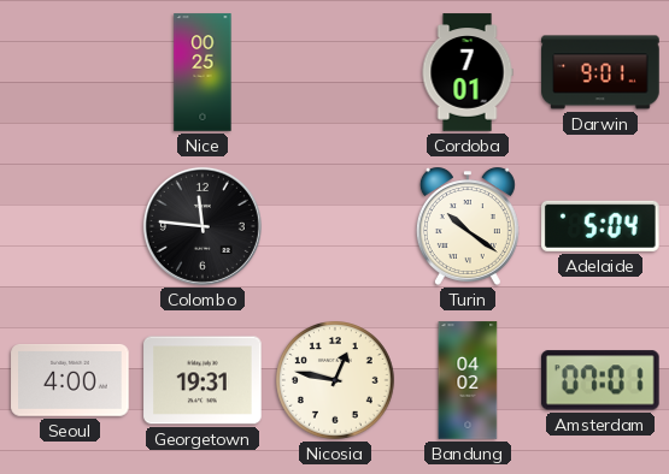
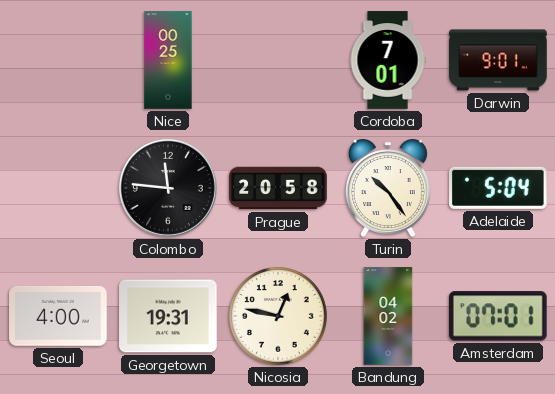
Prague: none -> 20:58 (278, 188)
Turin: 10:21 -> 10:24 (388, 188)
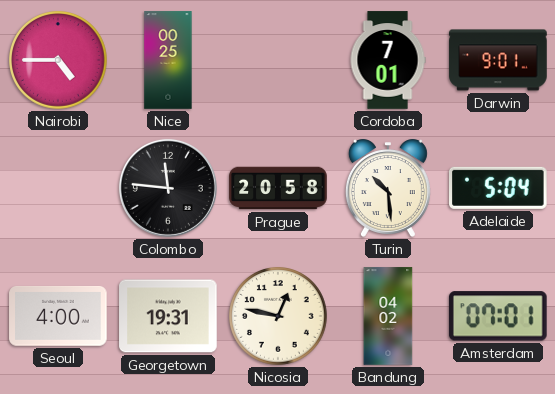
Nairobi: none -> 4:45 (59, 61)
Turin: 10:24 -> 10:29 (388, 188)
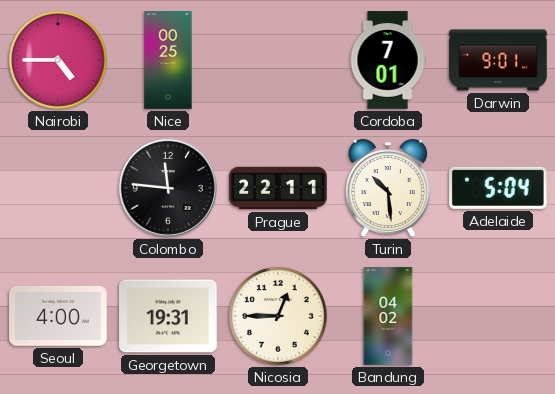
Prague: 20:58 -> 22:11 (278, 188)
Nicosia: 12:47 -> 12:45 (279, 317)
Amsterdam: 07:01 -> none (498, 316)
